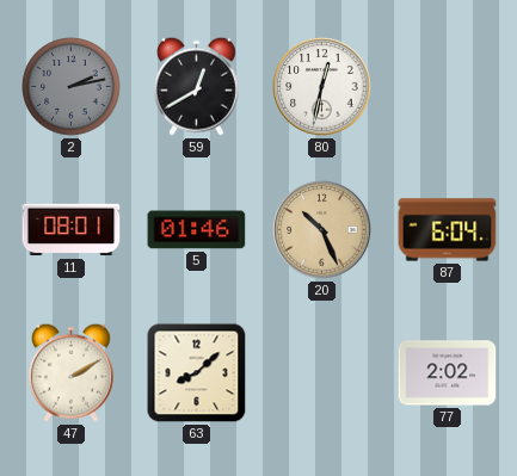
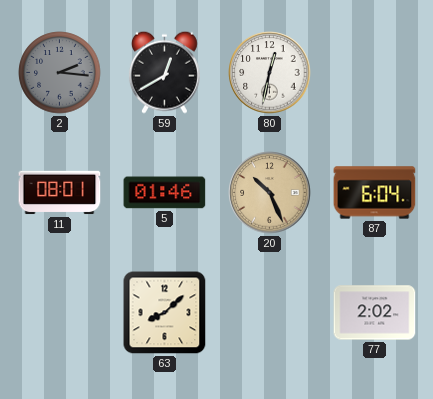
2: 2:13 -> 2:16 (60, 73)
47: 2:10 -> none (70, 372)
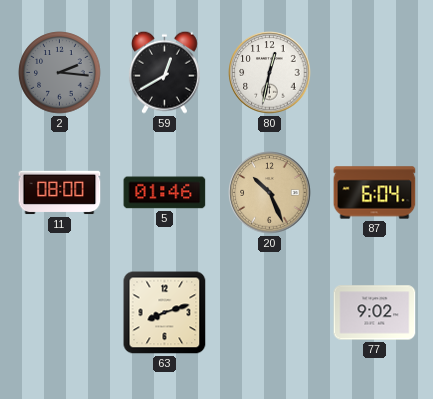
11: 08:01 -> 08:00 (60, 193)
63: 8:08 -> 8:12 (165, 313)
77: 2:02 -> 9:02 (375, 313)
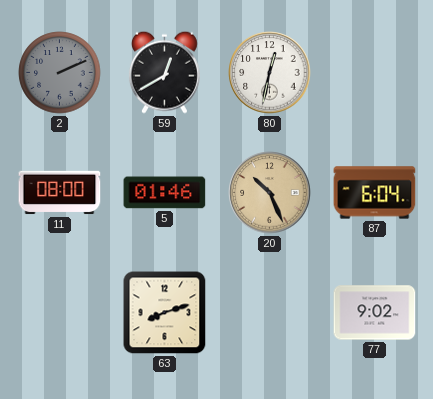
2: 2:16 -> 2:11 (60, 73)
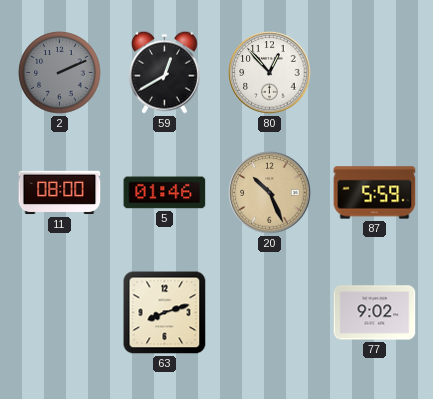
80: 12:32 -> 12:53 (270, 73)
87: 6:04 -> 5:59 (375, 193)
